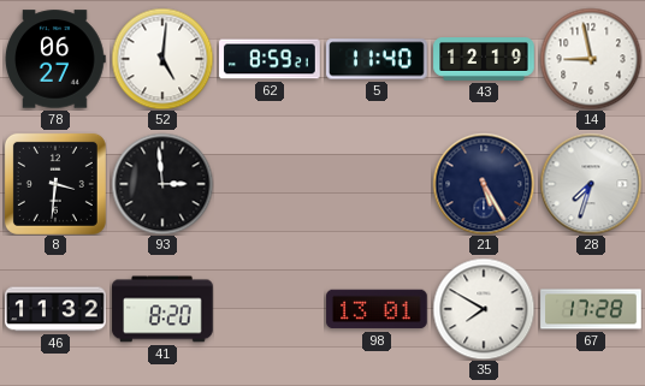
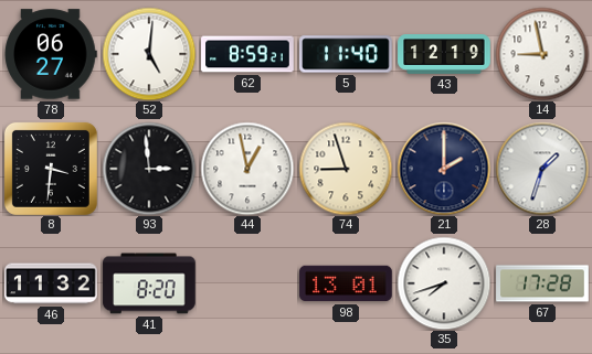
44: none -> 12:58 (247, 169)
74: none -> 8:57 (346, 169)
21: 5:25 -> 2:00 (444, 169)
28: 7:33 -> 1:33 (542, 169)
35: 7:50 -> 7:42 (444, 283)
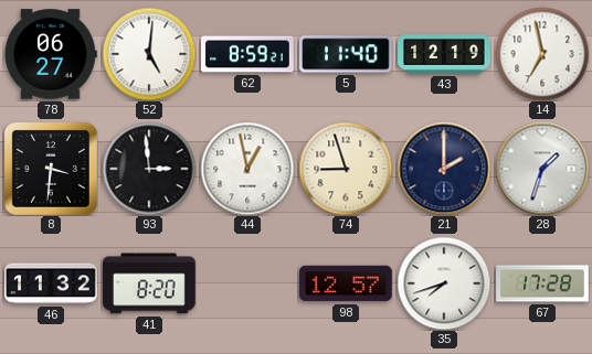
14: 8:58 -> 6:58 (542, 54)
98: 13:01 -> 12:57 (346, 283)
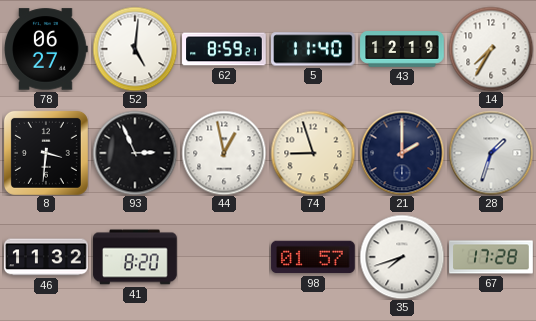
14: 6:58 -> 7:35 (491, 49)
93: 2:59 -> 2:56 (135, 153)
98: 12:57 -> 01:57 (313, 257)
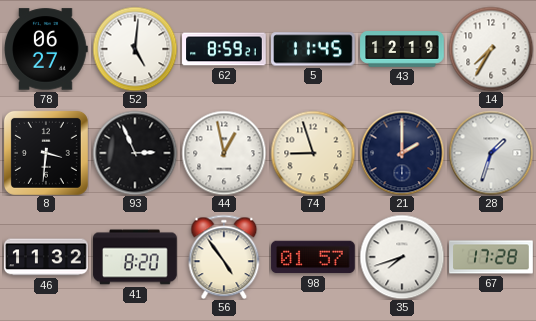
5: 11:40 -> 11:45 (313, 49)
56: none -> 4:54 (224, 257)
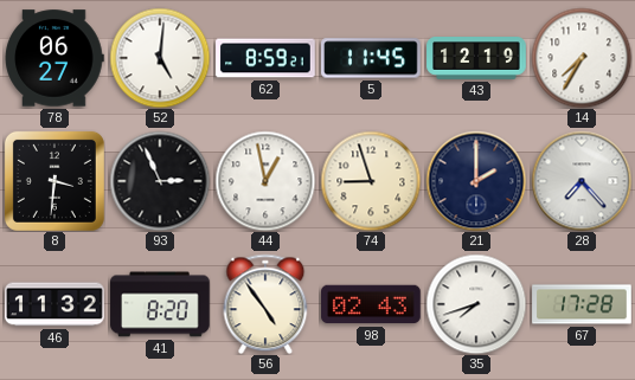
28: 1:33 -> 7:23 (582, 181)
98: 01:57 -> 02:43 (371, 304)
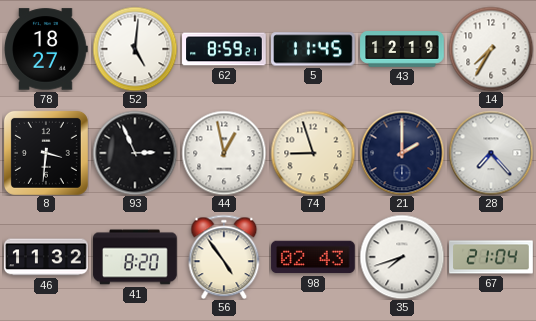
78: 06:27 -> 18:27 (46, 49)
67: 17:28 -> 21:04 (491, 257)
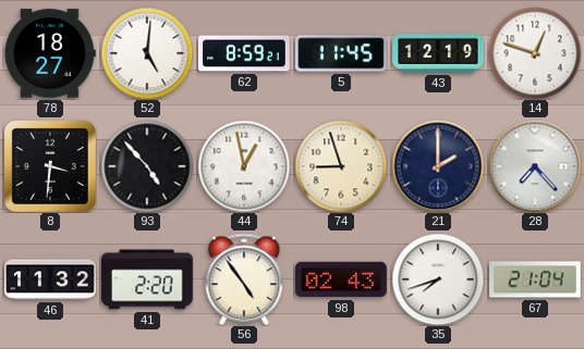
14: 7:35 -> 12:48 (535, 53)
93: 2:56 -> 4:53 (147, 166)
41: 8:20 -> 2:20 (147, 279)
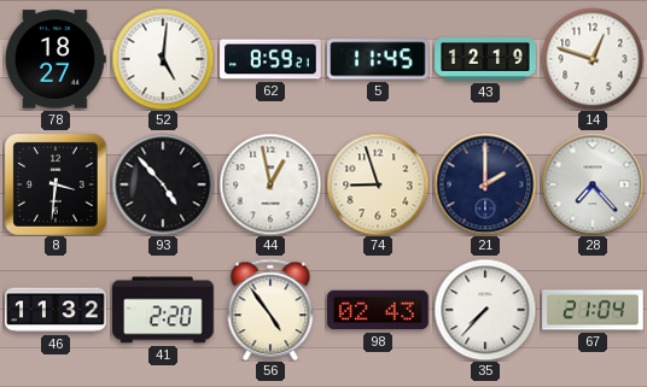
35: 7:42 -> 7:37 (485, 310)
